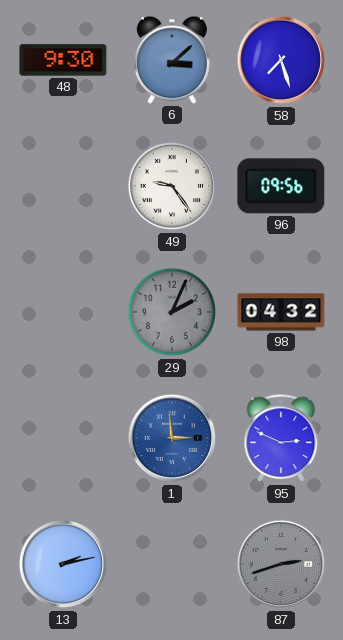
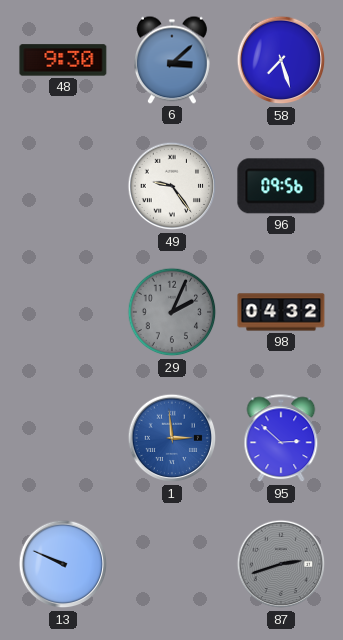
95: 2:49 -> 2:52 (281, 439)
13: 2:13 -> 9:49 (63, 564)
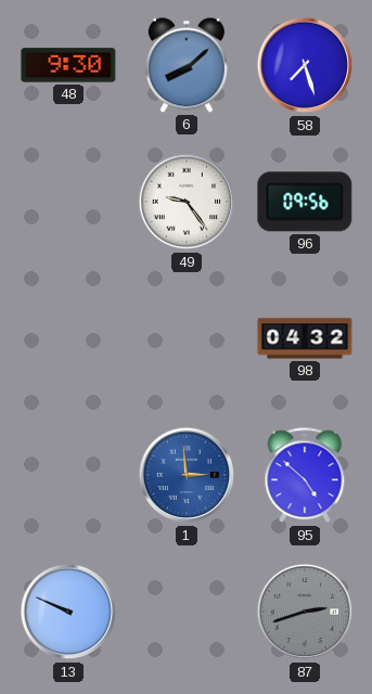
6: 3:08 -> 8:08 (187, 65)
29: 2:04 -> none (172, 312)
95: 2:52 -> 4:52 (305, 476)
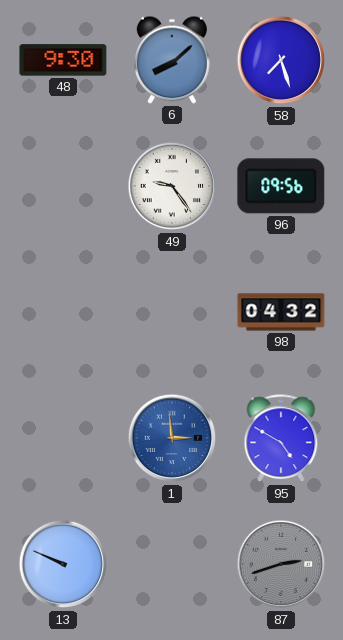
95: 4:52 -> 4:50 (281, 439)
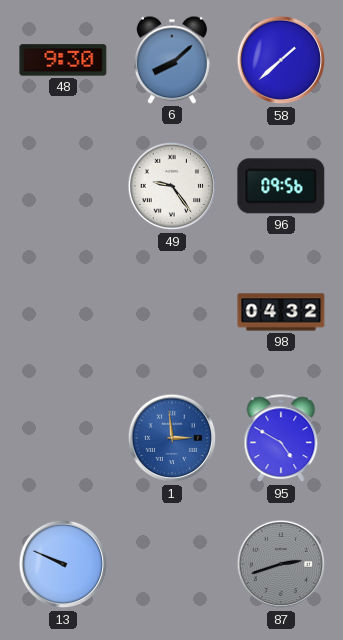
58: 7:27 -> 1:38 (281, 60)
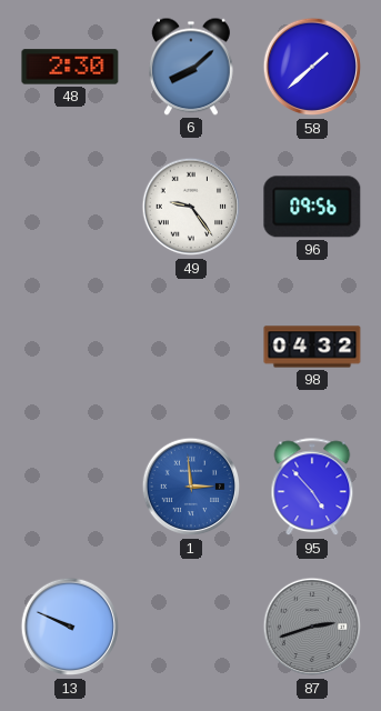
48: 9:30 -> 2:30 (70, 67)
95: 4:50 -> 4:53 (312, 488)
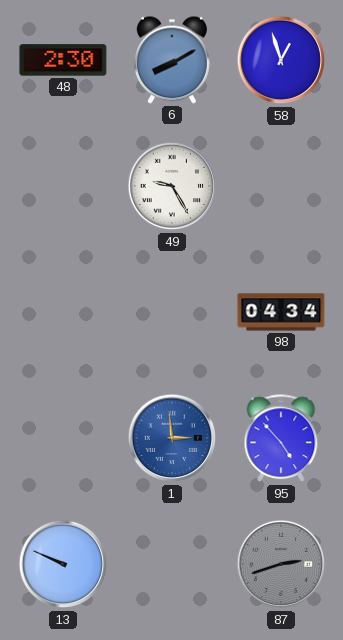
6: 8:08 -> 8:10 (172, 60)
58: 1:38 -> 12:57 (281, 60)
49: 9:24 -> 9:25 (172, 186)
96: 09:56 -> none (312, 207)
98: 04:32 -> 04:34 (281, 312)
